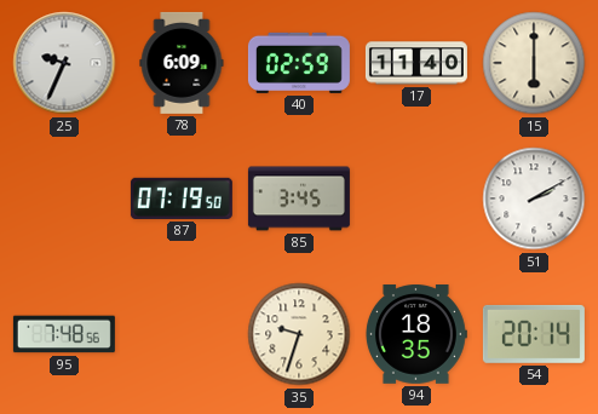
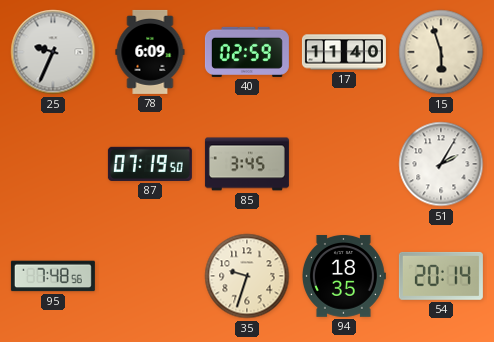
15: 6:00 -> 5:57 (441, 52)
51: 2:10 -> 2:05 (441, 164)
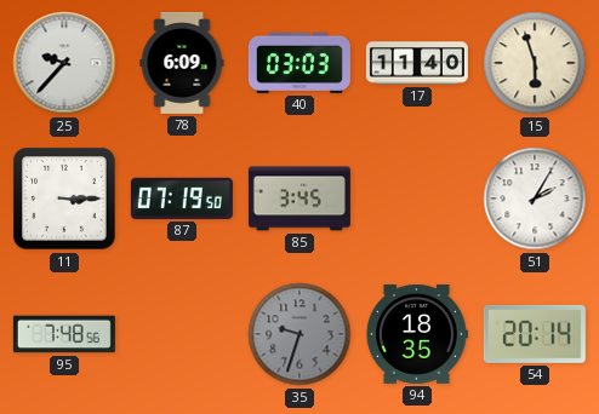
25: 9:34 -> 9:37 (64, 63)
40: 02:59 -> 03:03 (299, 63)
11: none -> 3:15 (64, 199)
35 dial: cream -> grey (299, 334)
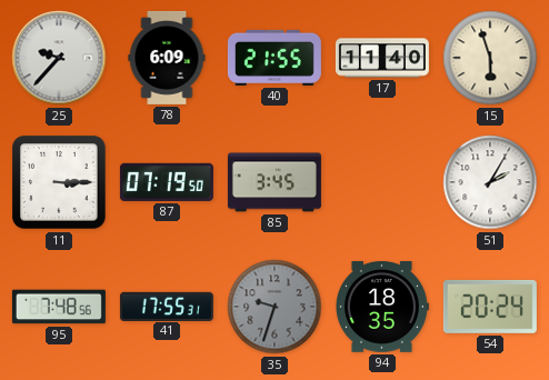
40: 03:03 -> 21:55 (274, 58)
41: none -> 17:55 (167, 306)
54: 20:14 -> 20:24 (490, 307)
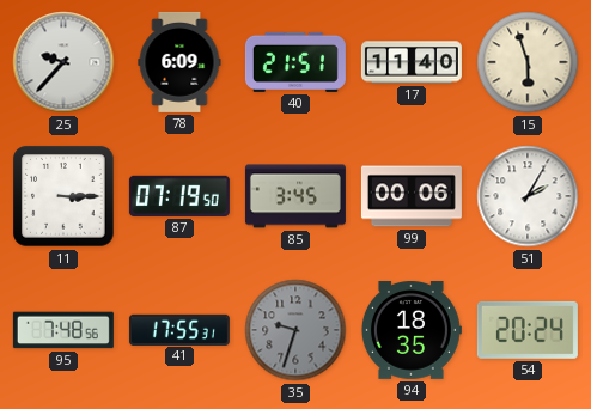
40: 21:55 -> 21:51 (295, 62)
99: none -> 00:06 (412, 196)
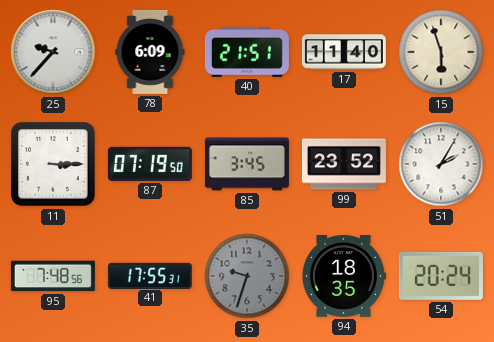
99: 00:06 -> 23:52 (344, 164)
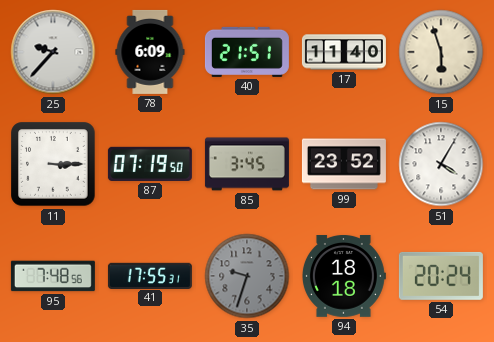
51: 2:05 -> 4:05 (441, 164)
94: 18:35 -> 18:18 (343, 277)
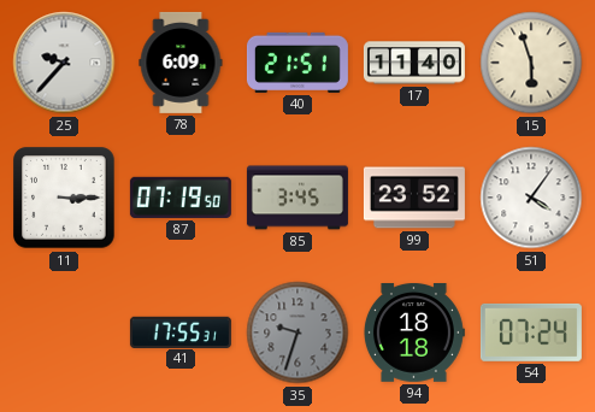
51: 4:05 -> 4:06 (531, 198)
95: 7:48 -> none (53, 276)
54: 20:24 -> 07:24 (531, 332)
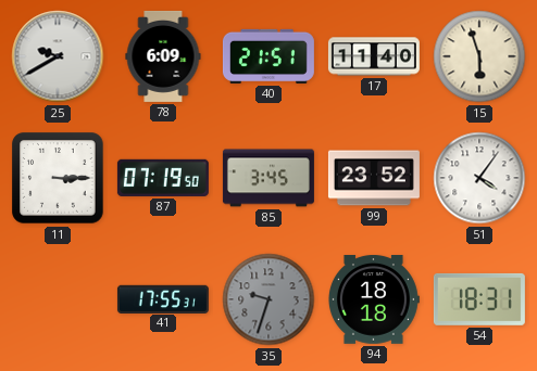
25: 9:37 -> 9:40 (58, 56)
54: 07:24 -> 18:31 (479, 299)
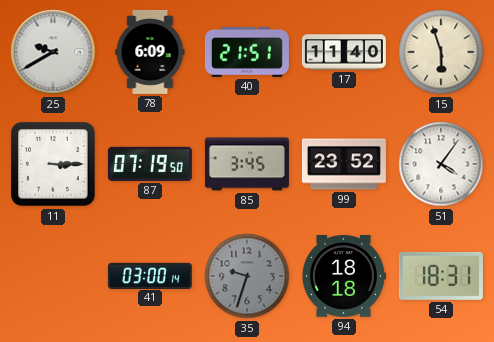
41: 17:55 -> 03:00 (150, 275)
